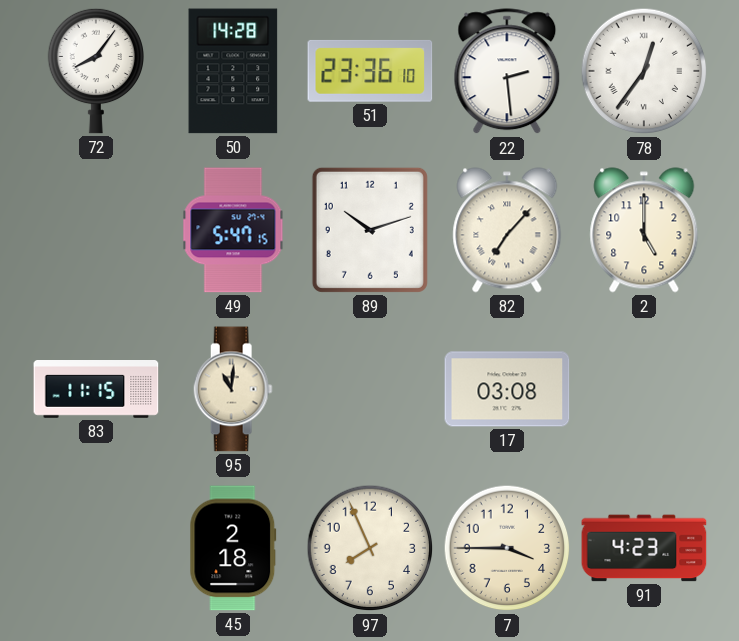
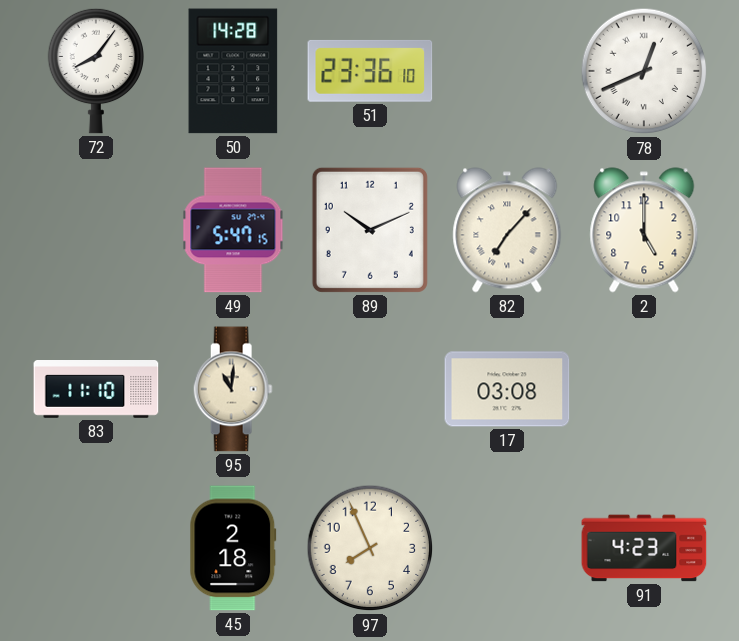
22: 2:29 -> none (507, 72)
78: 12:36 -> 12:41 (644, 71)
89: 10:12 -> 10:11 (370, 230)
83: 11:15 -> 11:10 (96, 390)
7: 3:45 -> none (507, 548)
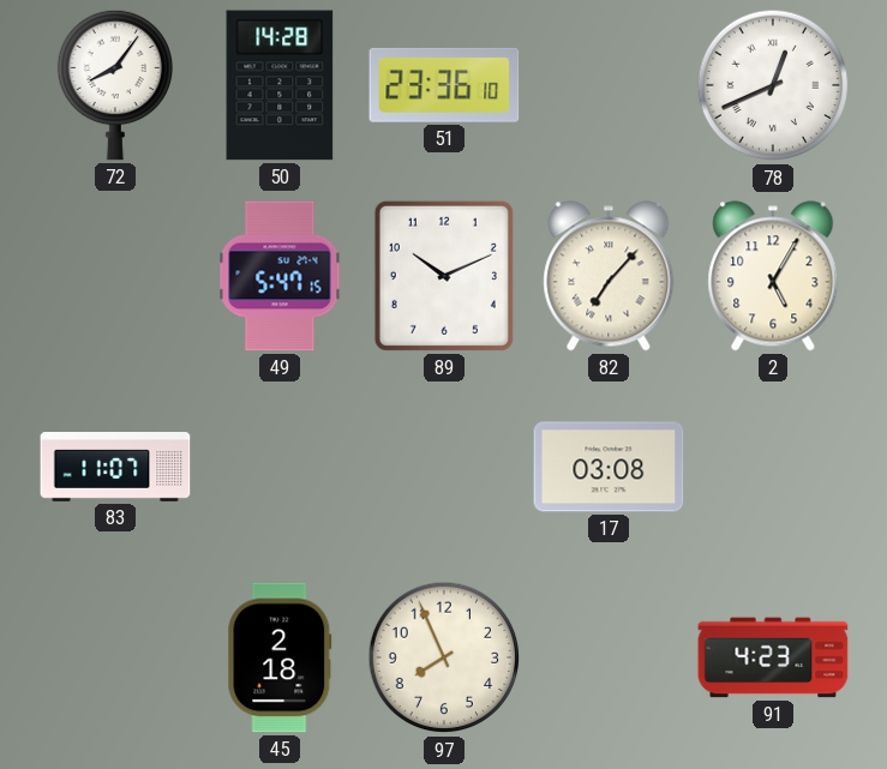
2: 5:00 -> 5:05 (773, 276)
83: 11:10 -> 11:07 (115, 468)
95: 11:01 -> none (233, 389)
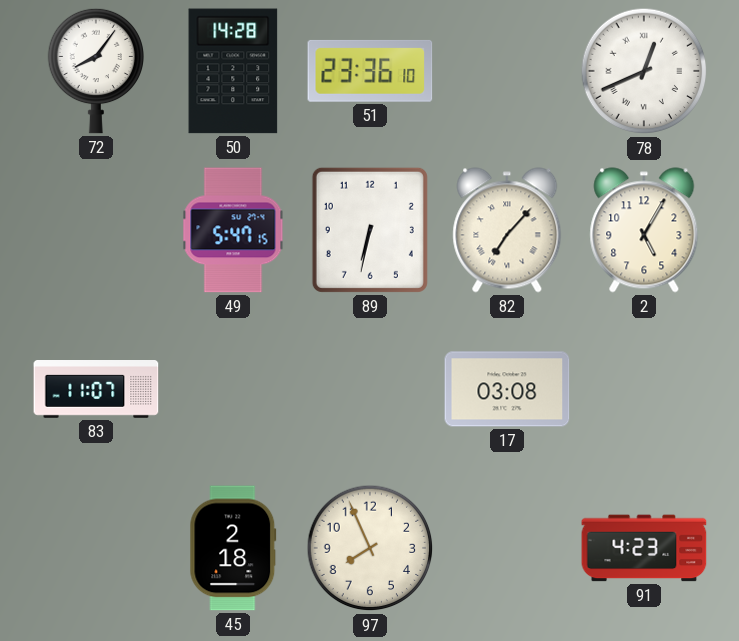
89: 10:11 -> 6:32 (370, 230)
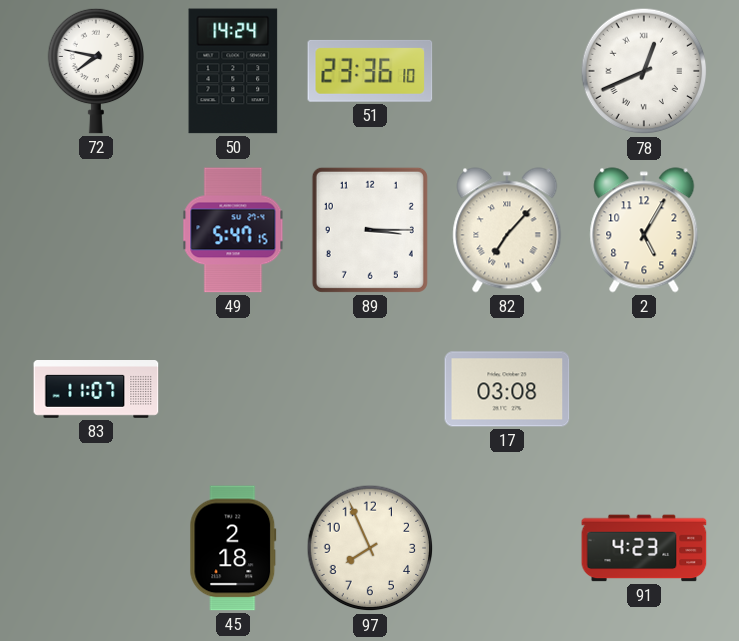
72: 8:06 -> 7:47 (95, 71)
50: 14:28 -> 14:24 (233, 71)
89: 6:32 -> 3:15 (370, 230)
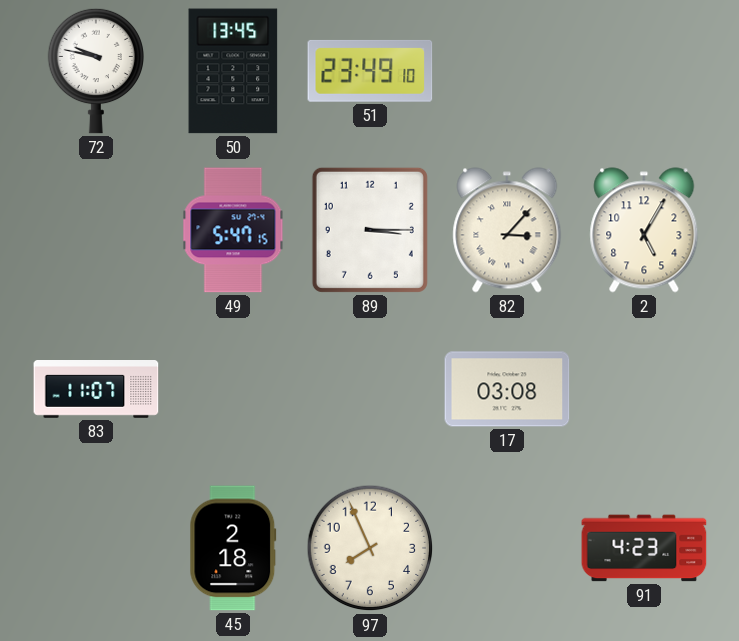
72: 7:47 -> 9:47 (95, 71)
50: 14:24 -> 13:45 (233, 71)
51: 23:36 -> 23:49 (370, 71)
78: 12:41 -> none (644, 71)
82: 7:07 -> 3:07 (507, 230)
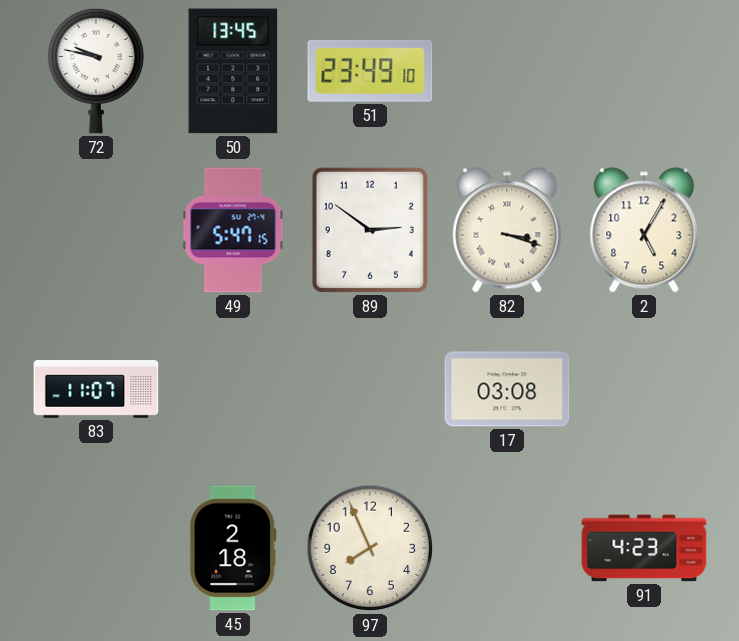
89: 3:15 -> 2:51 (370, 230)
82: 3:07 -> 3:18 (507, 230)
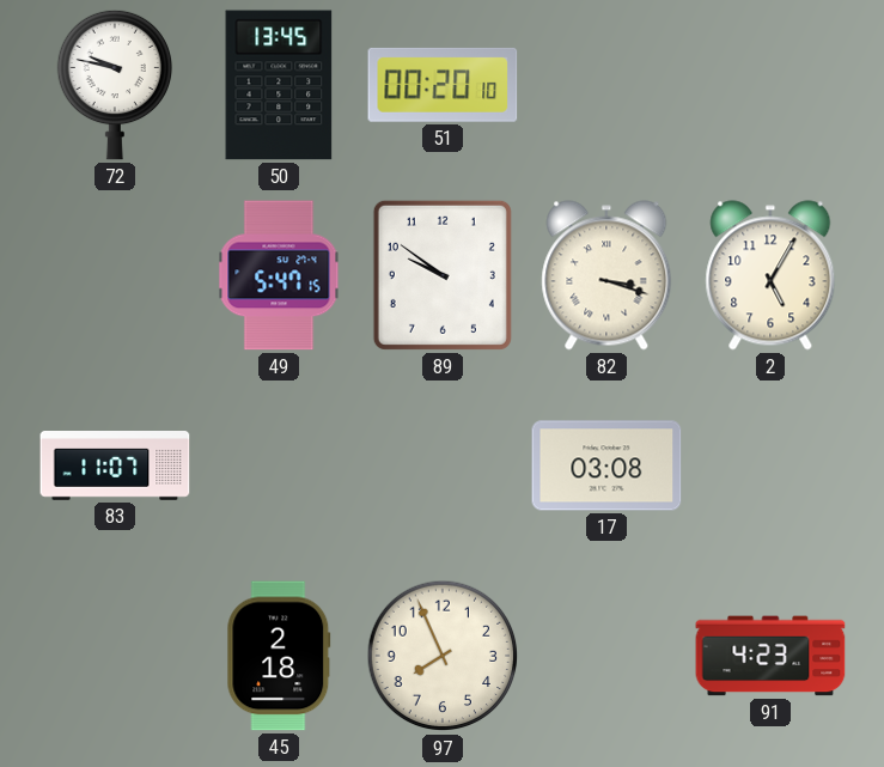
51: 23:49 -> 00:20 (443, 85)
89: 2:51 -> 9:51 (443, 275)
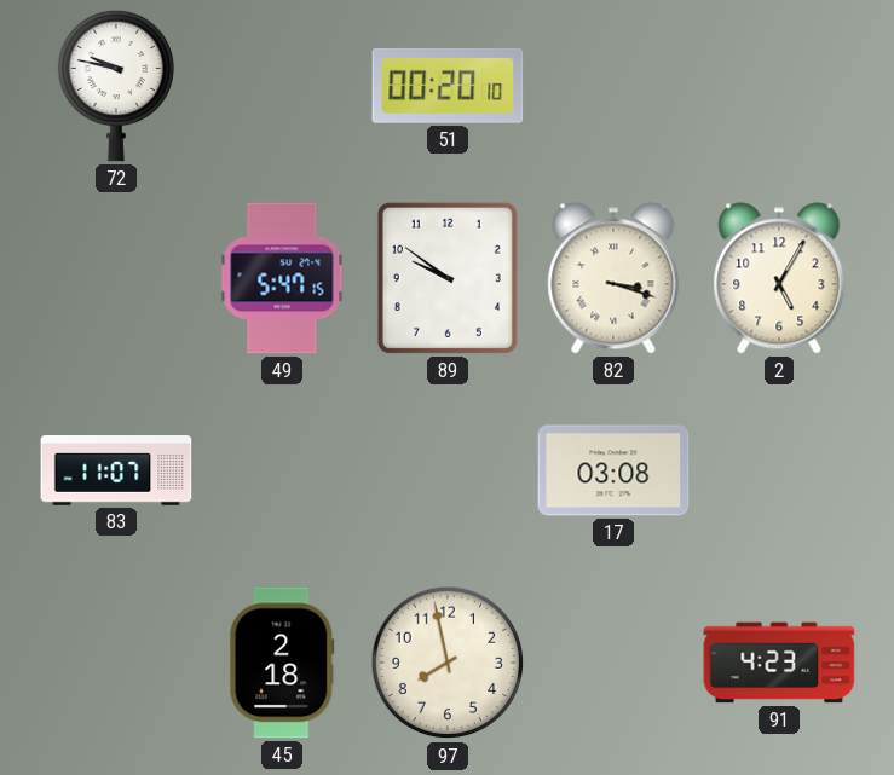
50: 13:45 -> none (279, 85)
97: 7:56 -> 7:58 (448, 663)
